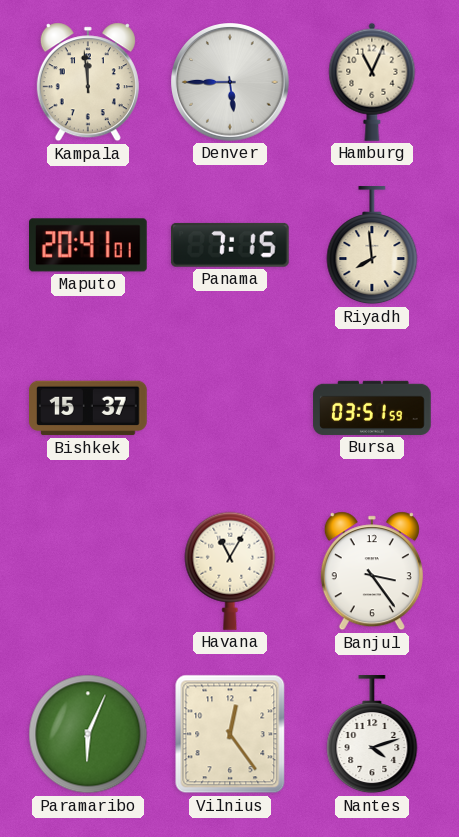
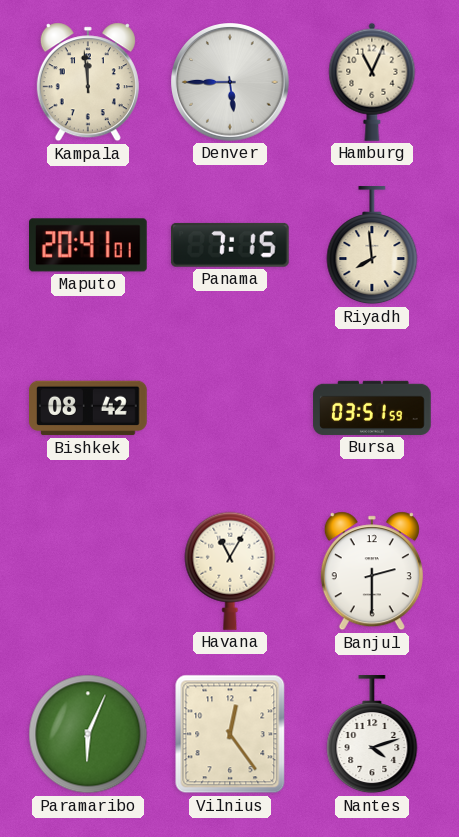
Bishkek: 15:37 -> 08:42 (89, 408)
Banjul: 3:24 -> 2:30 (372, 571)
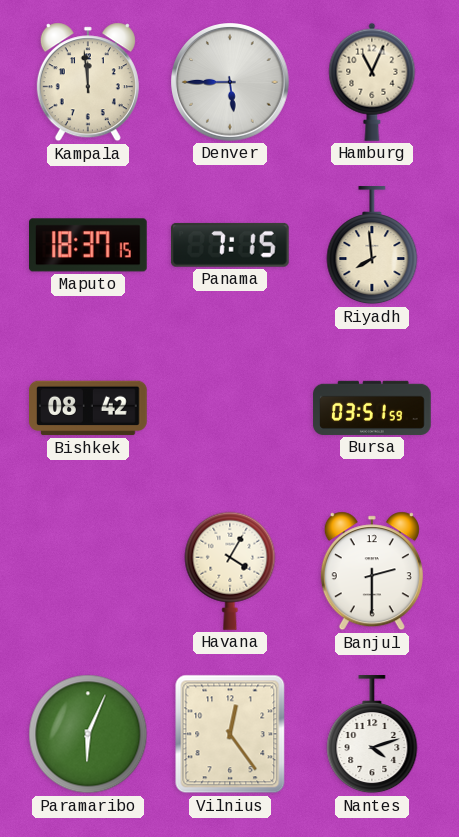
Maputo: 20:41 -> 18:37 (89, 245)
Havana: 11:05 -> 4:05 (230, 571)
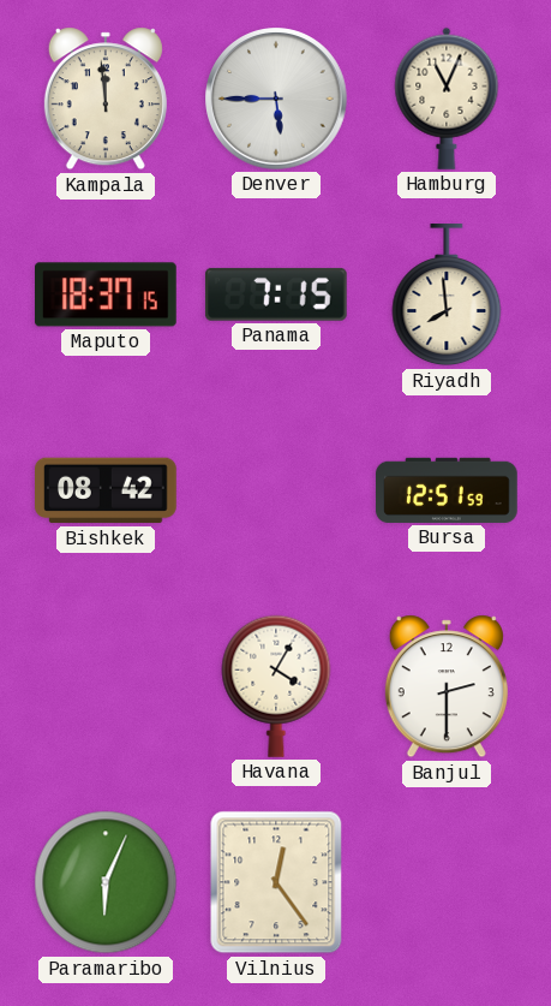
Bursa: 03:51 -> 12:51 (447, 490)
Nantes: 4:12 -> none (372, 735)
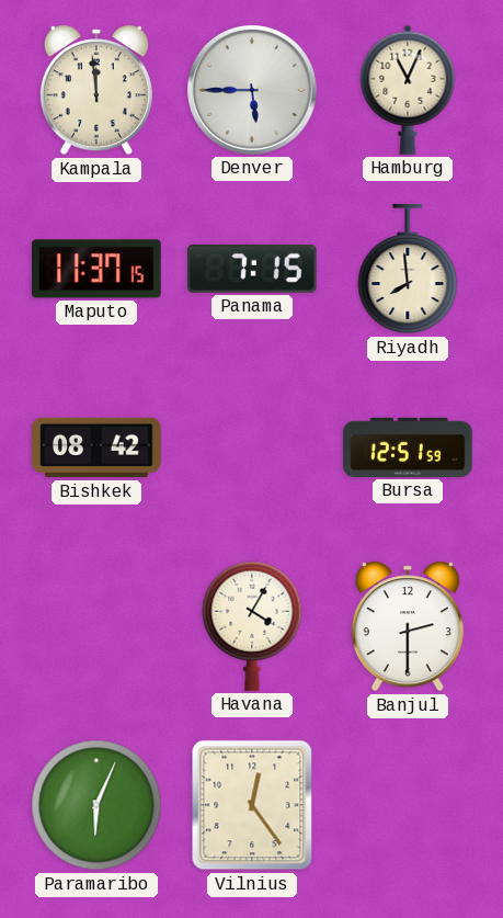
Maputo: 18:37 -> 11:37 (98, 269)
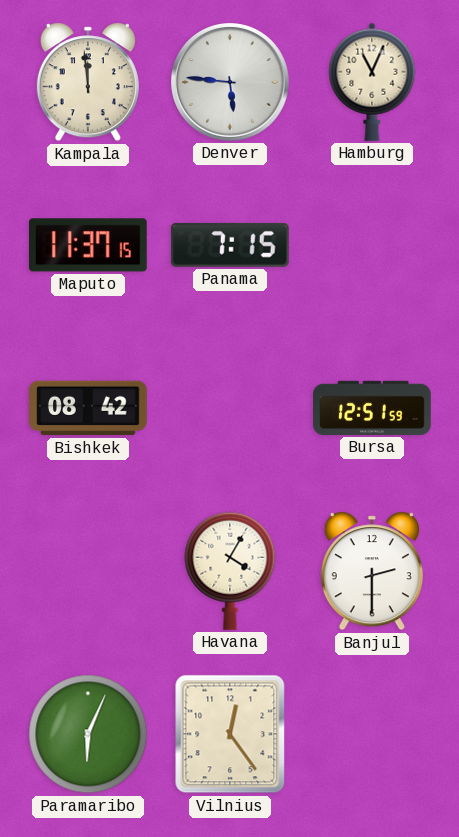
Denver: 5:45 -> 5:46 (231, 83)
Riyadh: 7:59 -> none (408, 270)
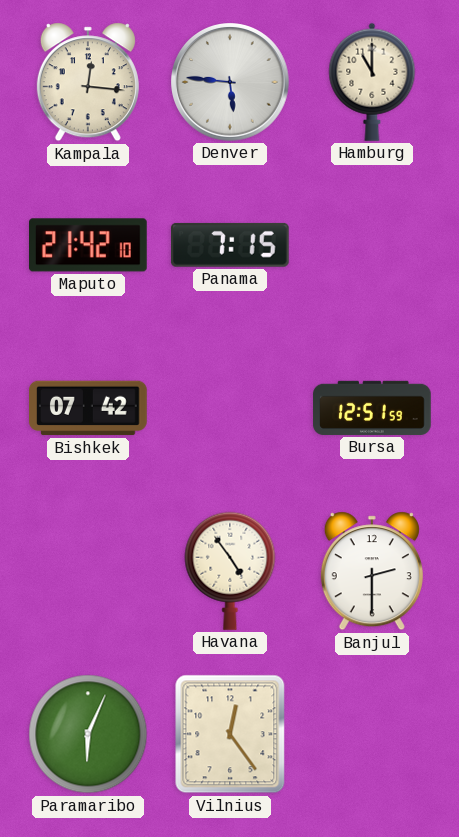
Kampala: 11:59 -> 12:16 (88, 82)
Hamburg: 11:04 -> 11:00 (372, 82)
Maputo: 11:37 -> 21:42 (89, 245)
Bishkek: 08:42 -> 07:42 (89, 408)
Havana: 4:05 -> 4:54 (230, 571)
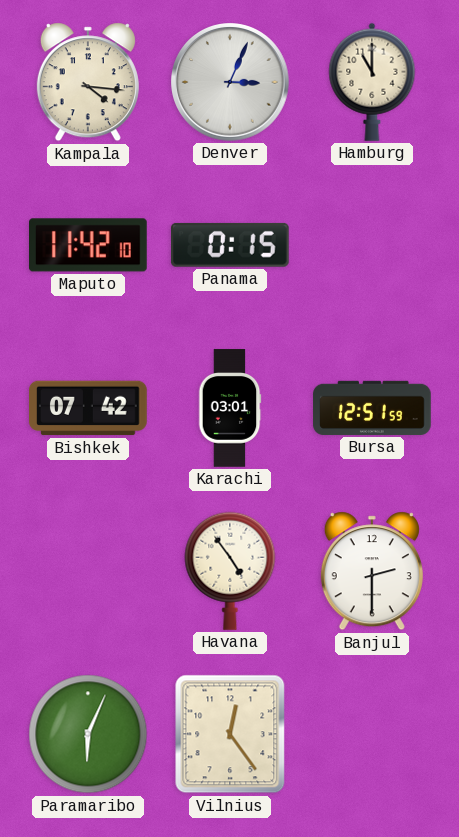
Kampala: 12:16 -> 4:16 (88, 82)
Denver: 5:46 -> 3:04 (231, 83)
Maputo: 21:42 -> 11:42 (89, 245)
Panama: 7:15 -> 0:15 (230, 245)
Karachi: none -> 03:01 (230, 408)
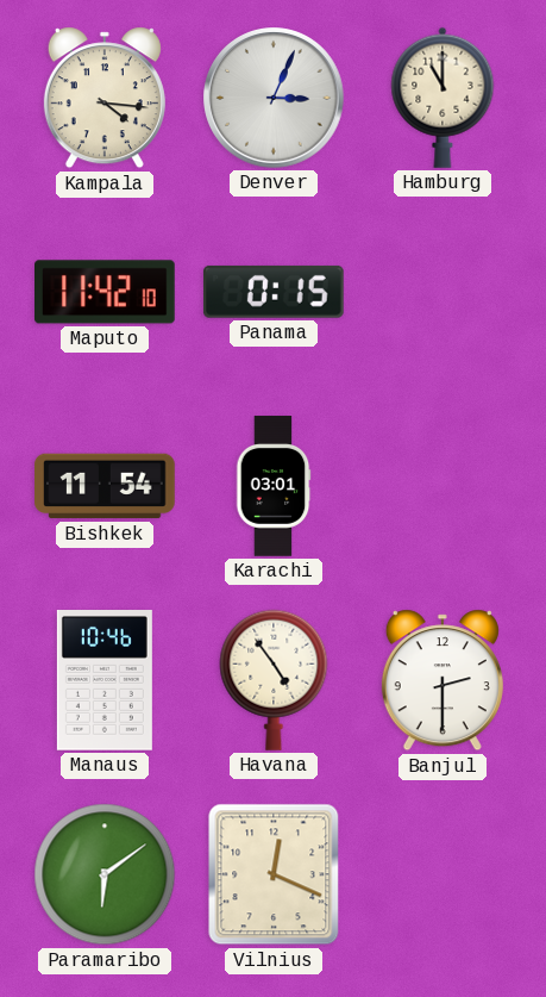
Bishkek: 07:42 -> 11:54 (106, 486)
Bursa: 12:51 -> none (372, 408)
Manaus: none -> 10:46 (105, 681)
Paramaribo: 6:04 -> 6:09 (105, 874)
Vilnius: 12:24 -> 12:19 (274, 874)
